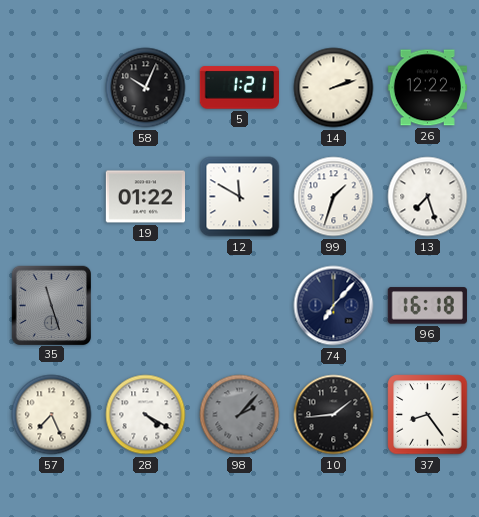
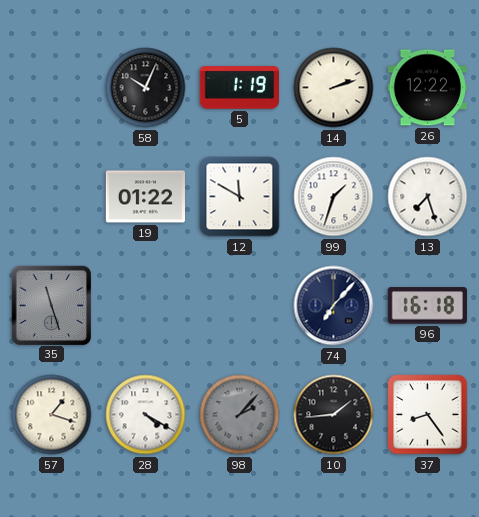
5: 1:21 -> 1:19 (239, 88)
57: 7:26 -> 1:18 (52, 415)
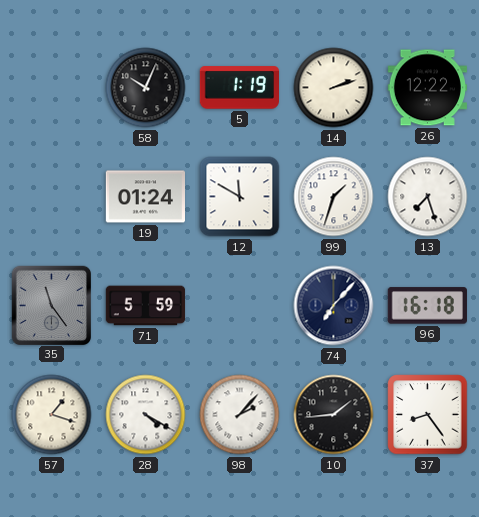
19: 01:22 -> 01:24 (145, 197)
35: 11:27 -> 11:24 (51, 305)
71: none -> 5:59 (146, 306)
98 dial: grey -> white (240, 415)
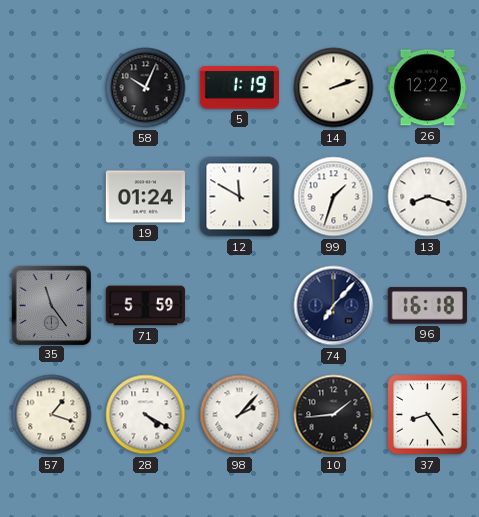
13: 7:27 -> 8:18 (428, 197)
